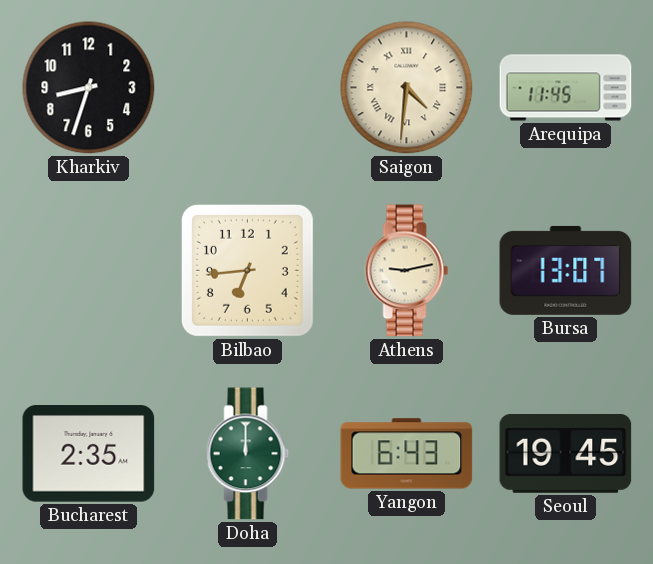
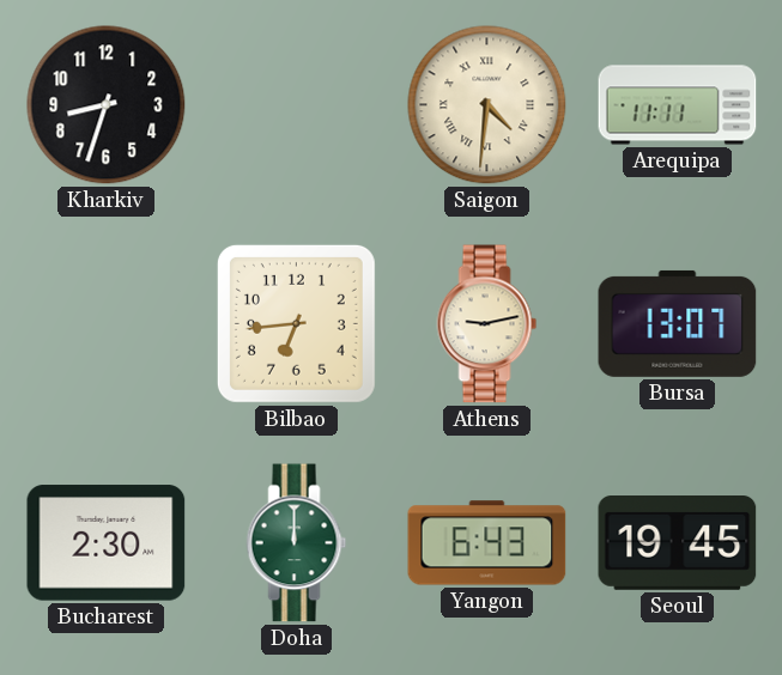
Arequipa: 11:45 -> 11:11 (678, 105)
Bucharest: 2:35 -> 2:30 (107, 543)
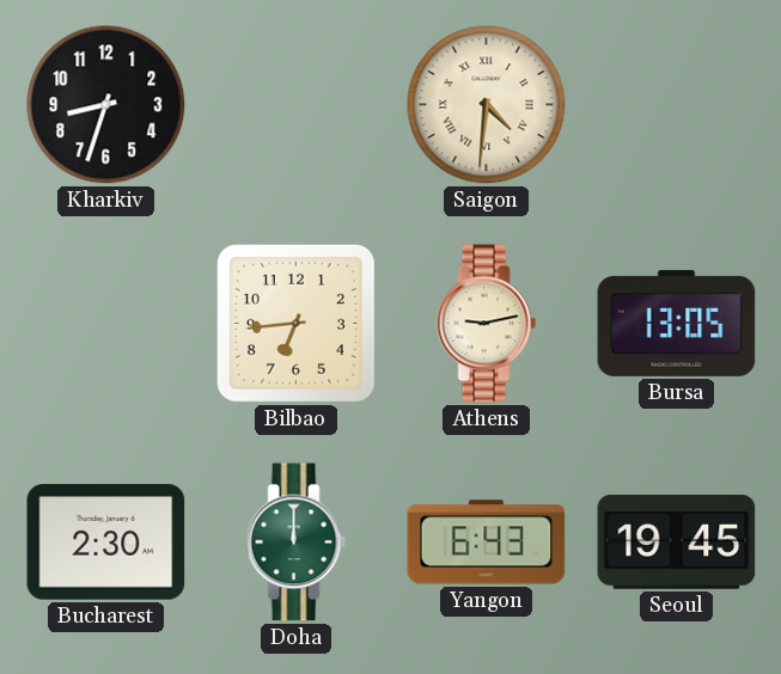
Arequipa: 11:11 -> none (678, 105)
Bursa: 13:07 -> 13:05 (677, 323)
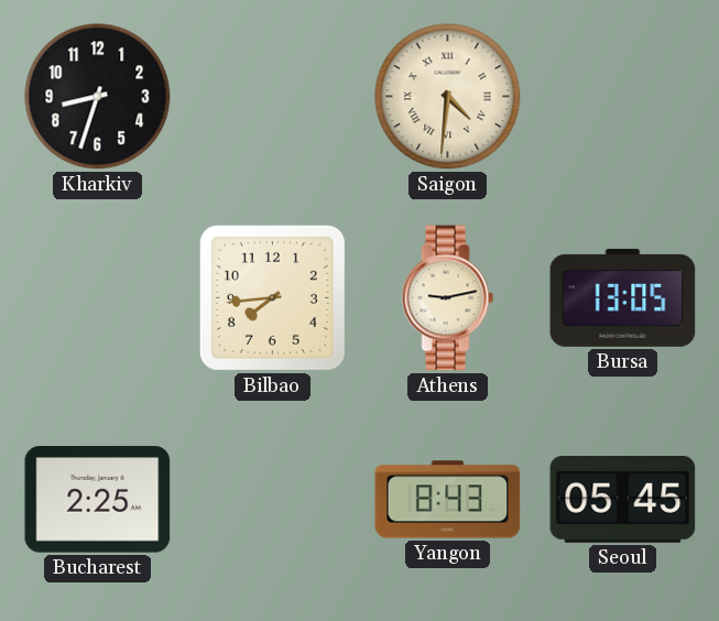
Bilbao: 6:44 -> 7:44 (272, 297)
Bucharest: 2:30 -> 2:25 (98, 500)
Doha: 12:00 -> none (297, 543)
Yangon: 6:43 -> 8:43 (448, 500)
Seoul: 19:45 -> 05:45 (623, 500)
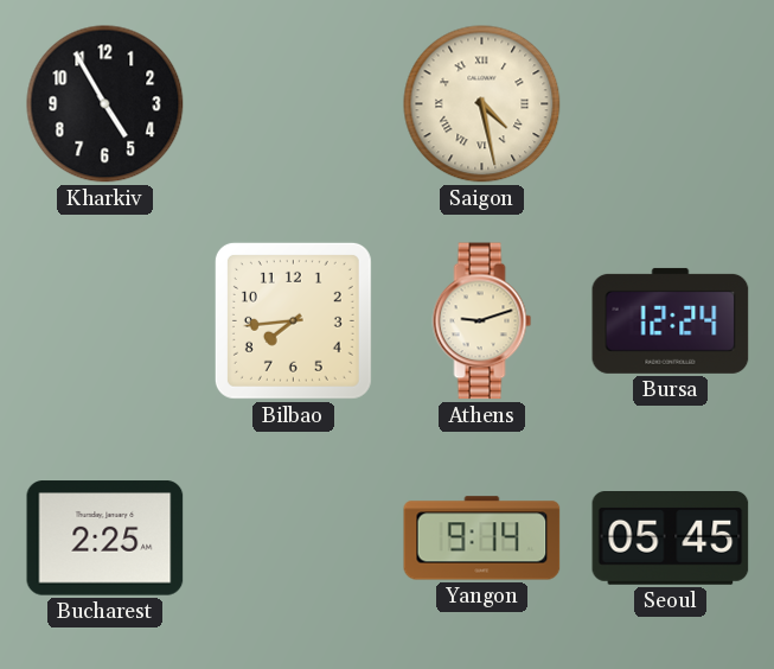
Kharkiv: 8:33 -> 4:55 (105, 104)
Saigon: 4:31 -> 4:28 (482, 104)
Athens: 9:13 -> 9:12 (482, 321)
Bursa: 13:05 -> 12:24 (671, 320)
Yangon: 8:43 -> 9:14 (482, 539)
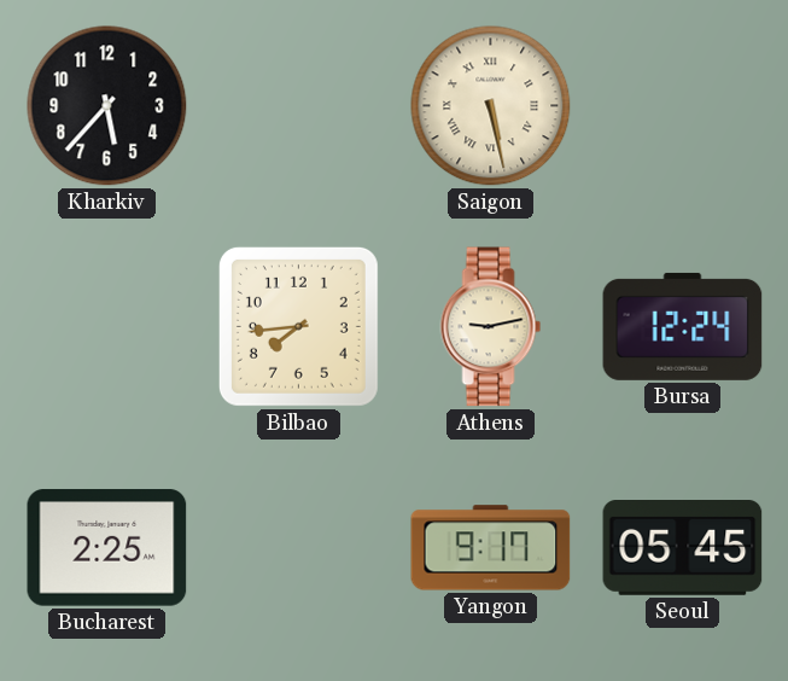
Kharkiv: 4:55 -> 5:37 (107, 106)
Saigon: 4:28 -> 5:28 (491, 106)
Athens: 9:12 -> 9:13 (491, 327)
Yangon: 9:14 -> 9:17 (491, 548)
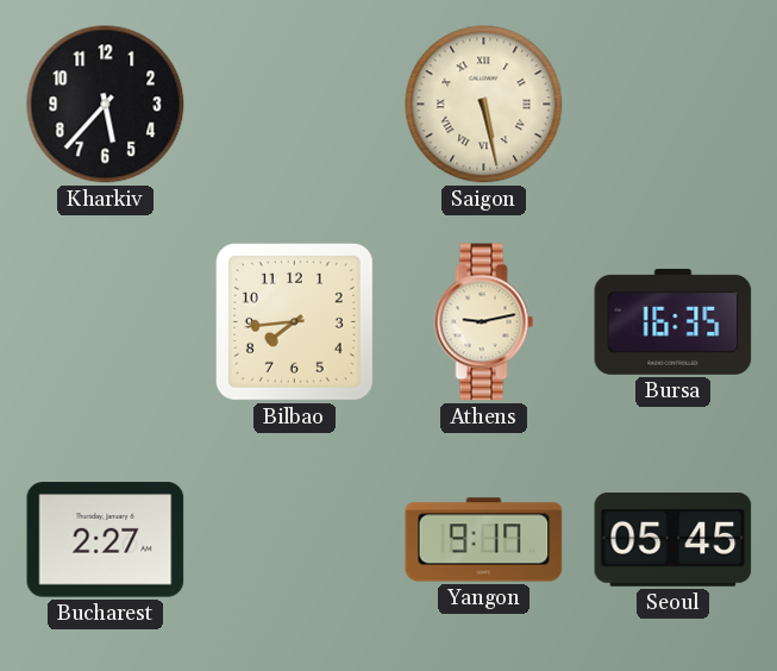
Bursa: 12:24 -> 16:35 (673, 321)
Bucharest: 2:25 -> 2:27 (106, 540)
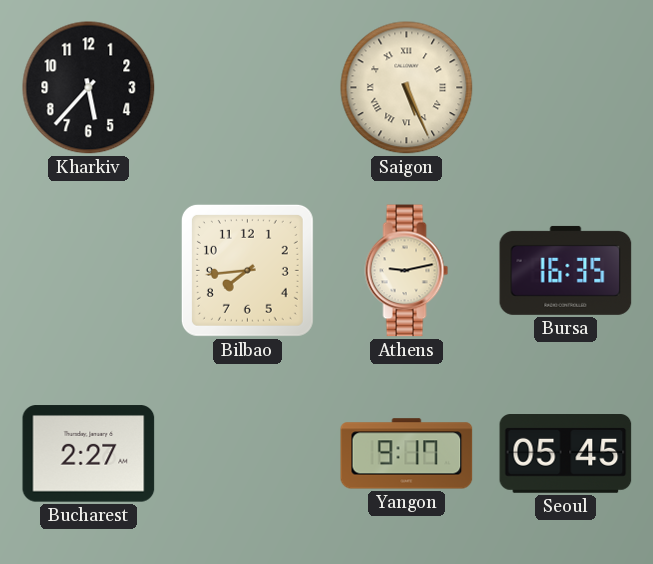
Saigon: 5:28 -> 5:26 (407, 88)
